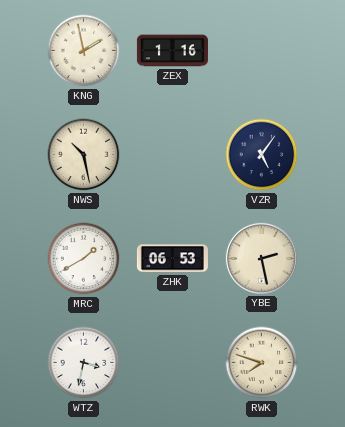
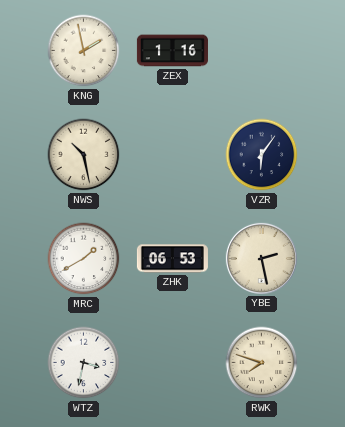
VZR: 5:06 -> 6:06 (262, 155)
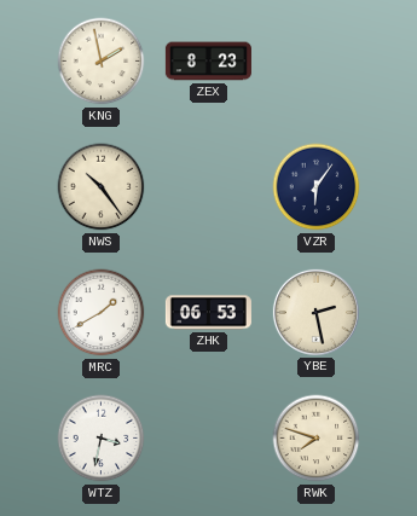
ZEX: 1:16 -> 8:23 (208, 62)
NWS: 10:28 -> 10:24 (102, 187)
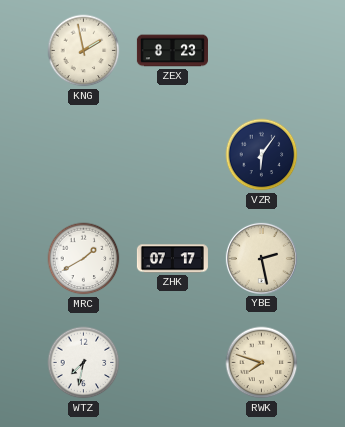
NWS: 10:24 -> none (102, 187)
ZHK: 06:53 -> 07:17 (172, 259)
WTZ: 3:32 -> 7:32 (84, 363)
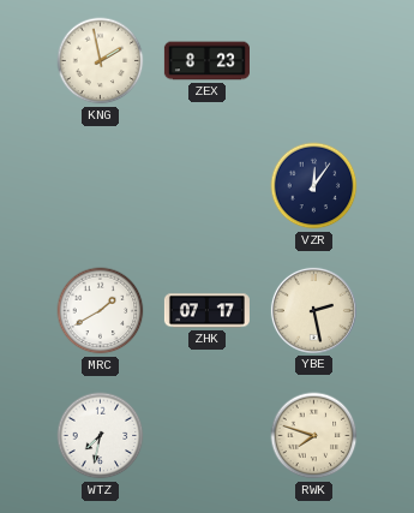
VZR: 6:06 -> 12:06 (314, 186)
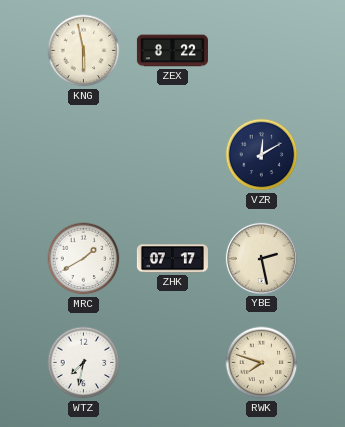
KNG: 1:58 -> 5:58 (84, 51)
ZEX: 8:23 -> 8:22 (172, 51)
VZR: 12:06 -> 12:10 (262, 155)
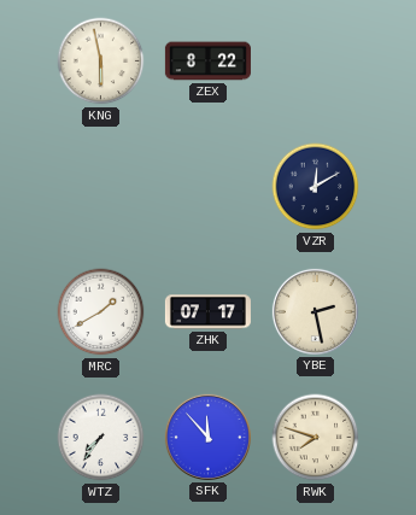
WTZ: 7:32 -> 7:36 (101, 438)
SFK: none -> 11:53 (207, 437)
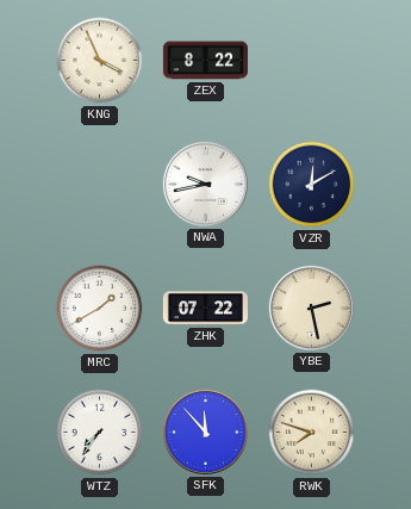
KNG: 5:58 -> 3:56 (100, 61)
NWA: none -> 9:43 (205, 184)
ZHK: 07:17 -> 07:22 (205, 309)
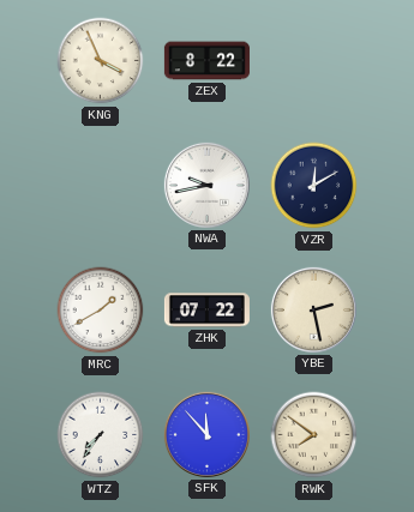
RWK: 7:48 -> 7:51 (314, 435)
